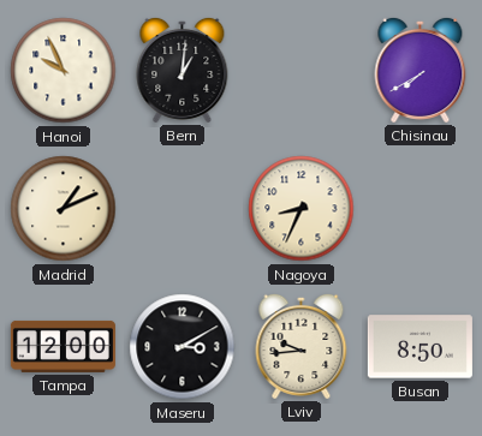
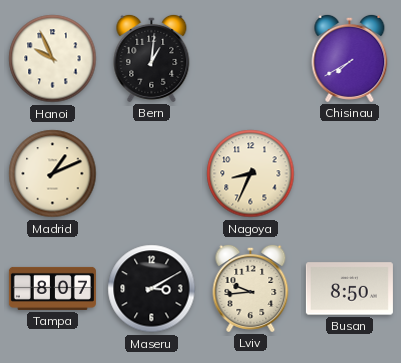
Tampa: 12:00 -> 8:07 (52, 288)
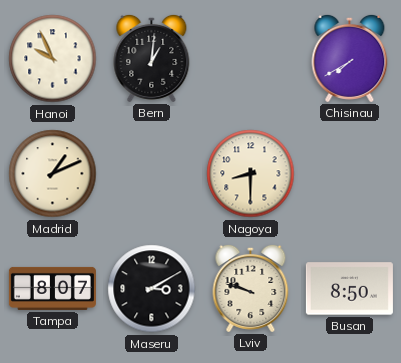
Nagoya: 8:34 -> 8:30 (251, 174)
Lviv: 9:44 -> 9:48 (251, 288)
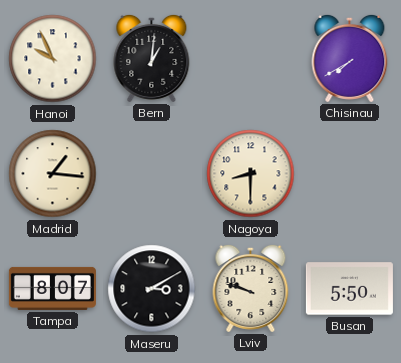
Madrid: 1:11 -> 1:16 (53, 174)
Busan: 8:50 -> 5:50 (349, 289)
